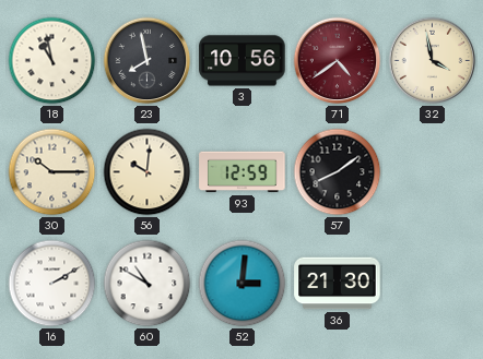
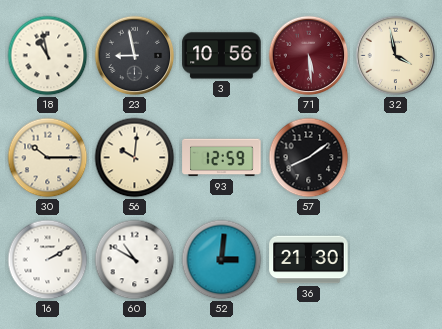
23: 7:58 -> 8:58 (135, 56)
71: 4:39 -> 5:29 (309, 56)
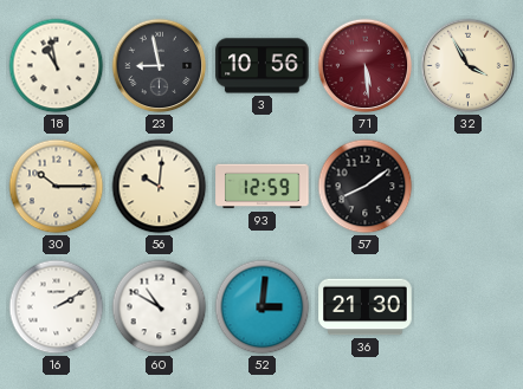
32: 3:58 -> 3:55 (469, 66)
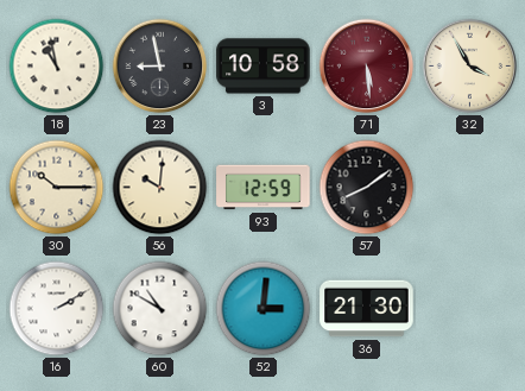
3: 10:56 -> 10:58 (264, 67)
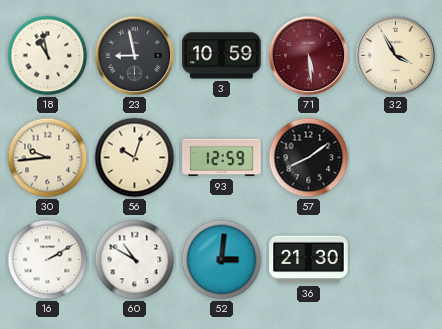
3: 10:58 -> 10:59 (222, 56)
30: 10:15 -> 9:44 (48, 158)
56: 10:01 -> 10:03 (135, 158)
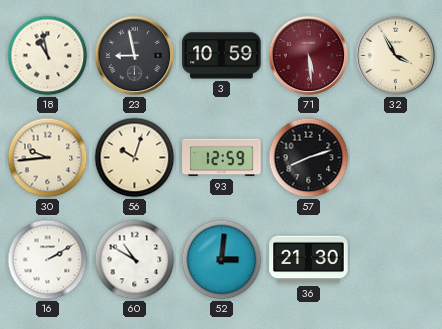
57: 8:09 -> 8:12 (309, 158)
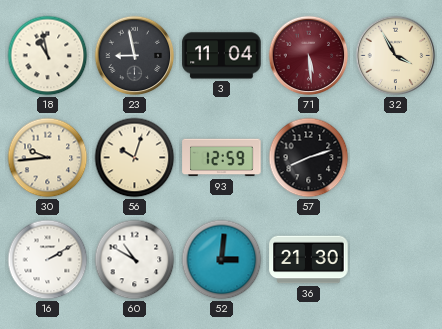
3: 10:59 -> 11:04 (222, 56)
